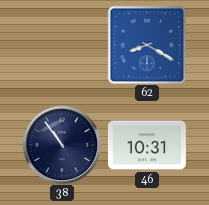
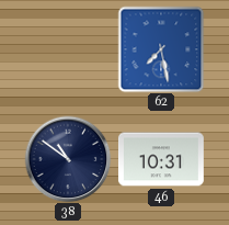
62: 8:20 -> 7:28 (161, 49)
38: 10:54 -> 10:51 (68, 159)
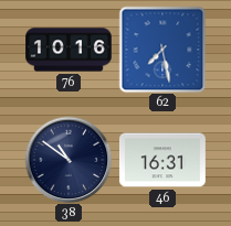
76: none -> 10:16 (70, 50)
46: 10:31 -> 16:31 (162, 160)
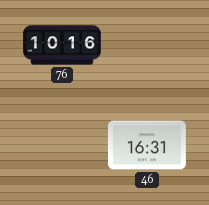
62: 7:28 -> none (162, 50)
38: 10:51 -> none (69, 160)
